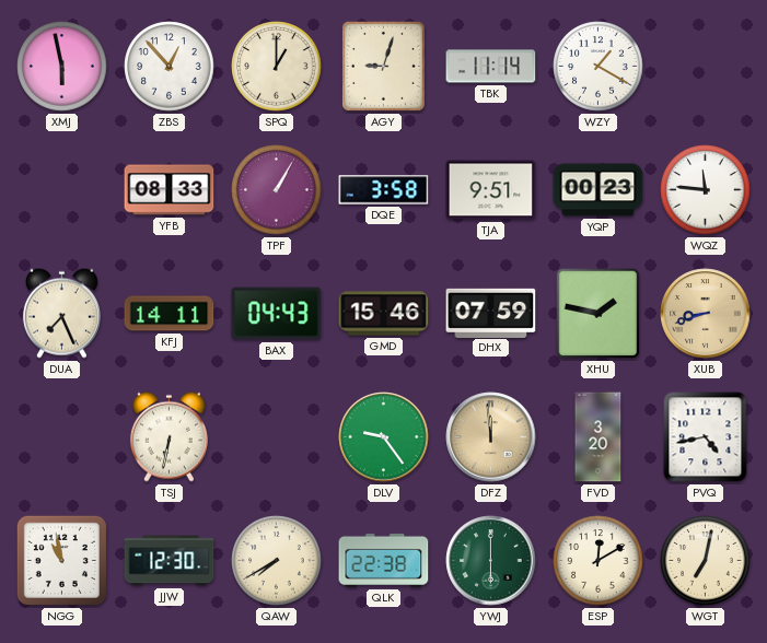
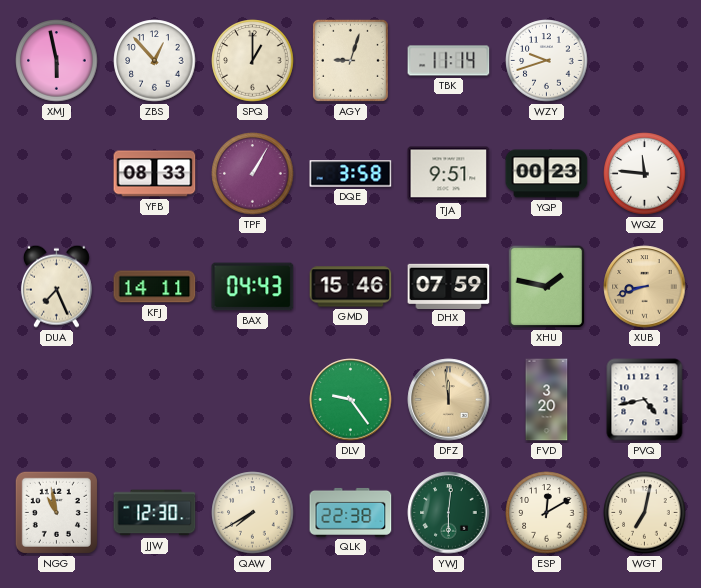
WZY: 1:20 -> 9:42 (547, 61)
TSJ: 6:32 -> none (168, 436)
YWJ: 6:00 -> 6:01 (449, 513)
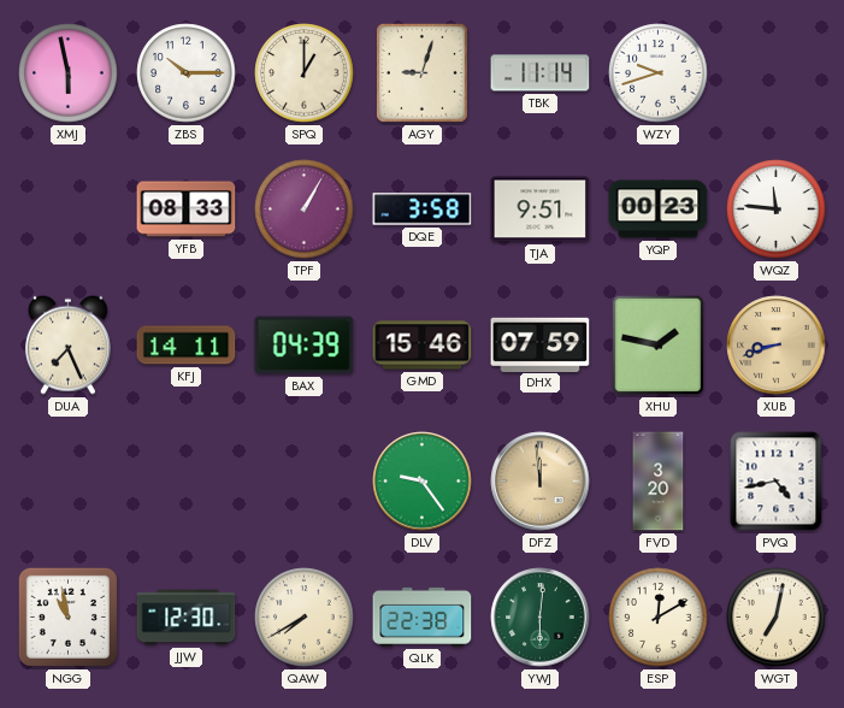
ZBS: 12:53 -> 10:15 (187, 73)
BAX: 04:43 -> 04:39 (305, 346)
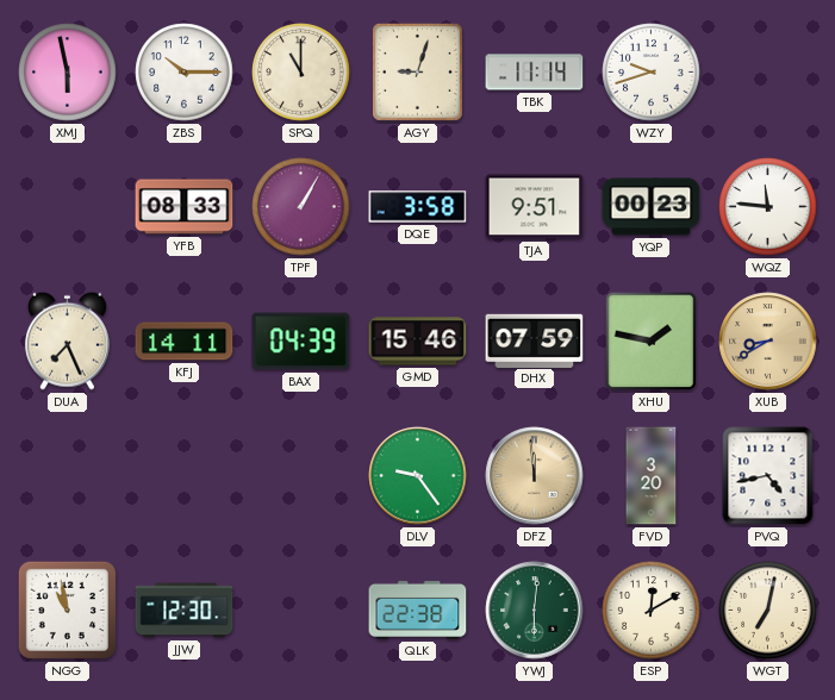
SPQ: 1:00 -> 11:00 (301, 73)
XUB: 8:42 -> 8:40 (768, 342)
QAW: 7:40 -> none (305, 618)
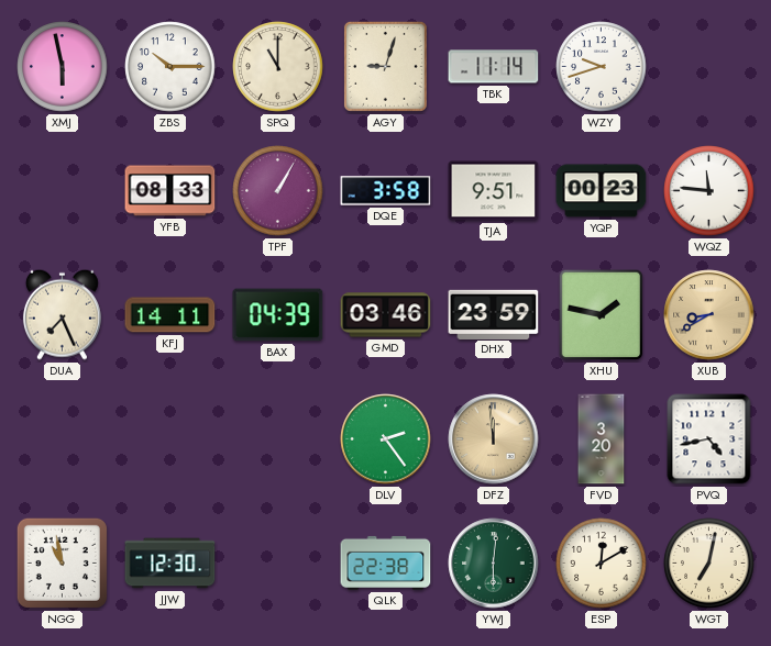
GMD: 15:46 -> 03:46 (386, 315)
DHX: 07:59 -> 23:59 (494, 314)
DLV: 9:24 -> 2:24 (386, 439)
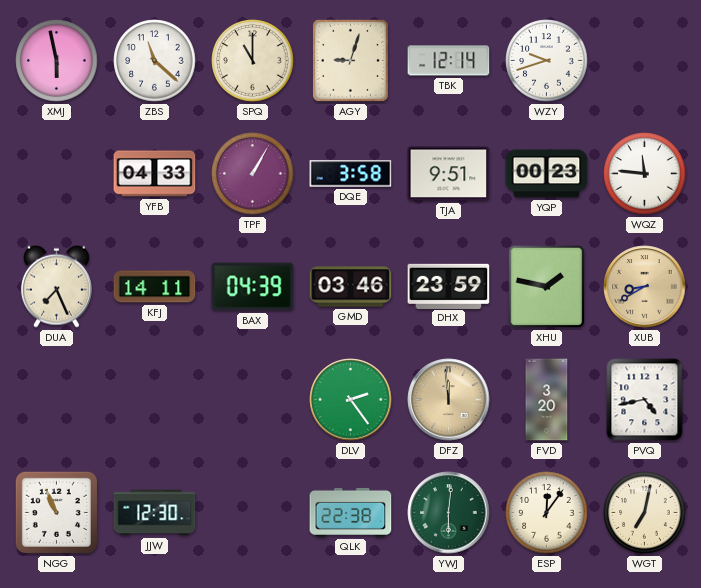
ZBS: 10:15 -> 11:22 (155, 61)
TBK: 11:14 -> 12:14 (449, 61)
YFB: 08:33 -> 04:33 (155, 174)
NGG: 10:58 -> 10:56 (56, 512)
ESP: 12:10 -> 12:06 (547, 513)
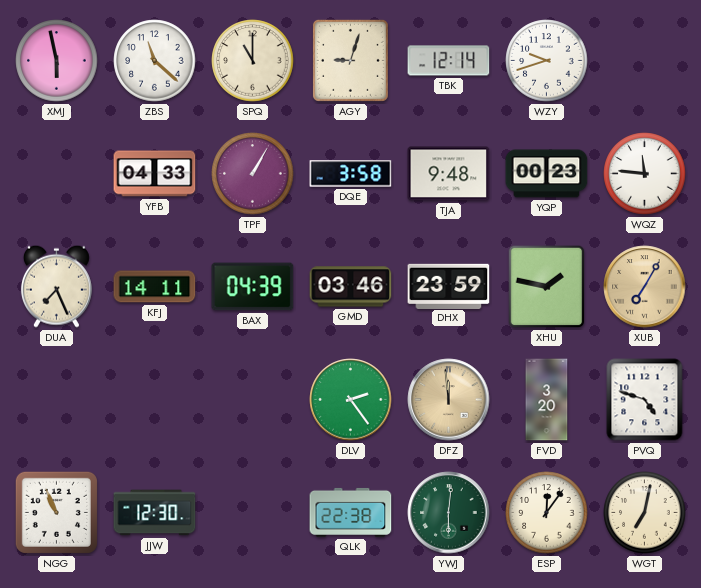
TJA: 9:51 -> 9:48 (449, 174)
XUB: 8:40 -> 7:05 (645, 287)
PVQ: 4:43 -> 4:48 (645, 400)
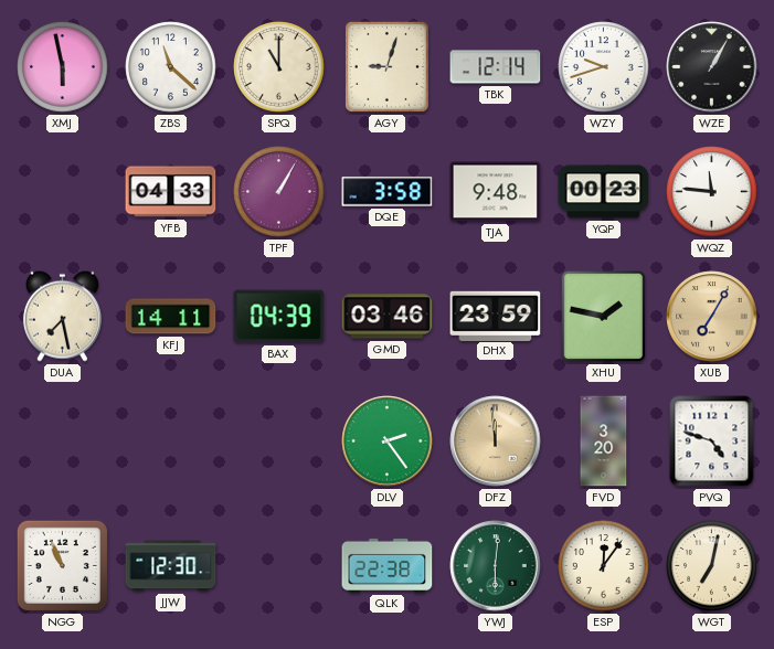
WZE: none -> 1:05 (712, 67)
DUA: 7:26 -> 7:28 (62, 316)
